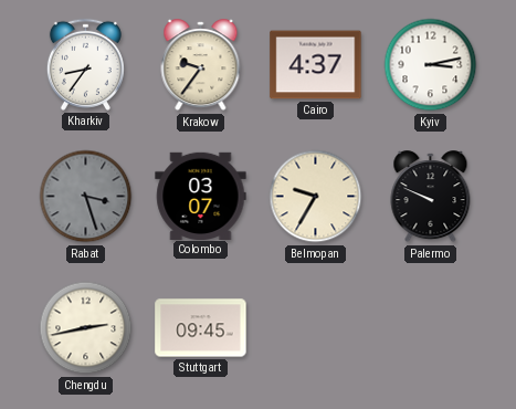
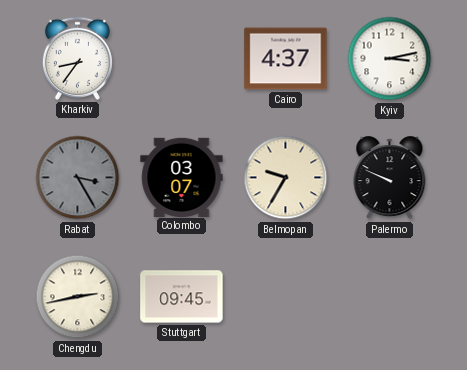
Krakow: 9:36 -> none (201, 65)
Rabat: 3:27 -> 3:25 (78, 178)
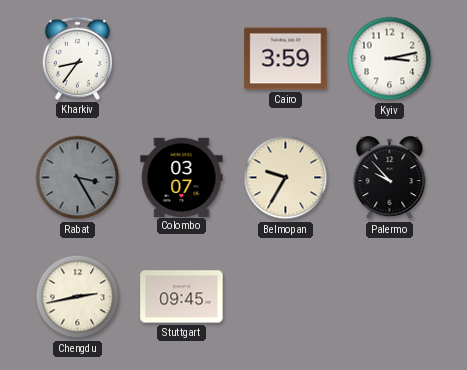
Cairo: 4:37 -> 3:59 (286, 59)
Palermo: 9:49 -> 9:53 (390, 178)
